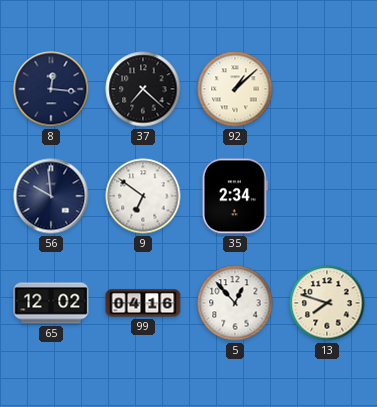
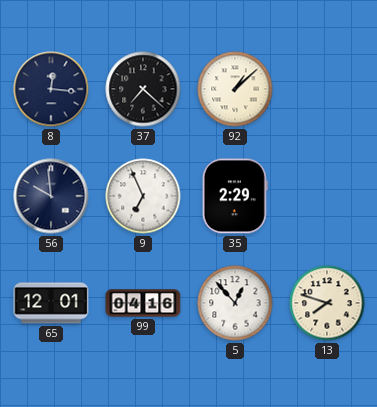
9: 6:51 -> 6:56 (143, 196)
35: 2:34 -> 2:29 (235, 196)
65: 12:02 -> 12:01 (51, 303)
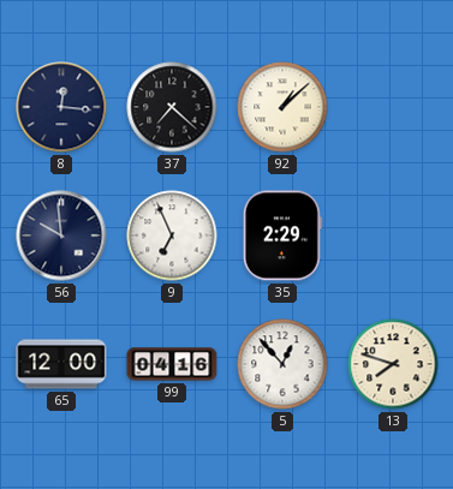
65: 12:01 -> 12:00 (61, 364)
